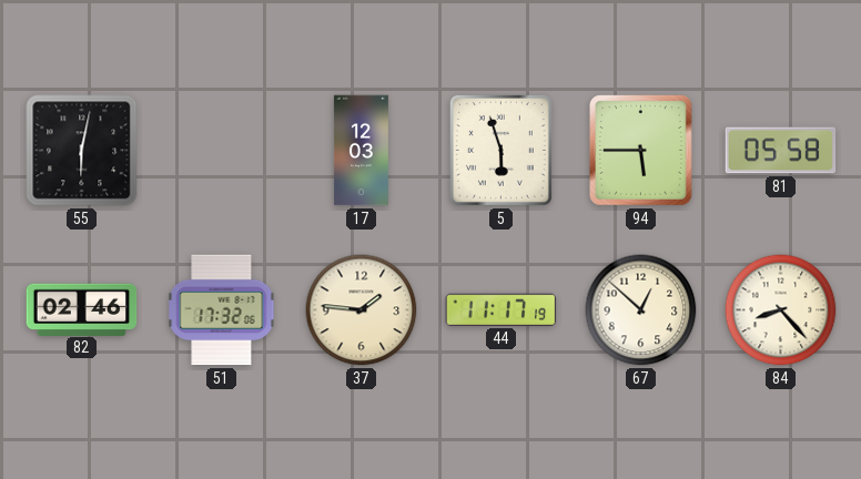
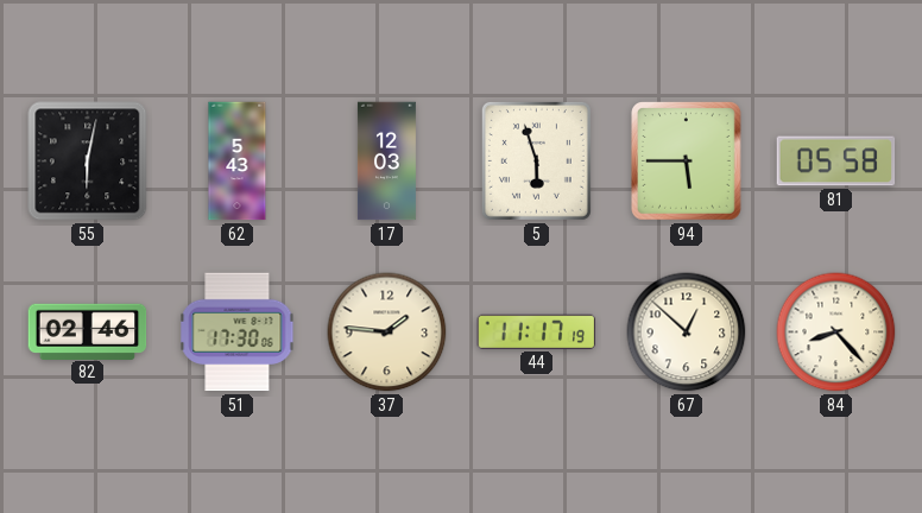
62: none -> 5:43 (238, 161)
51: 17:32 -> 17:30 (238, 332)
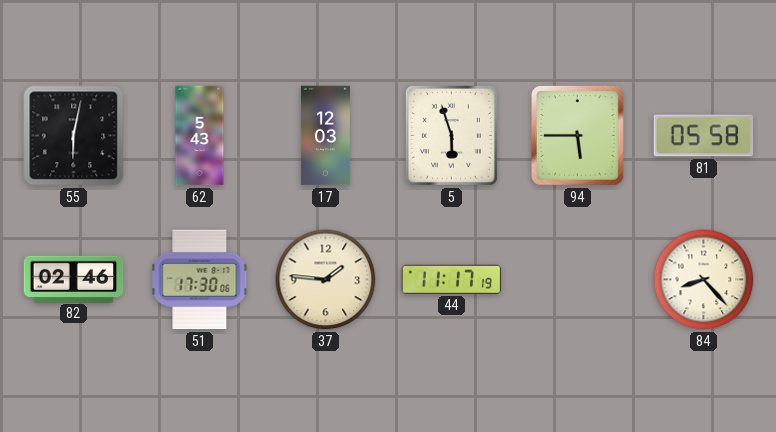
67: 12:52 -> none (687, 332)
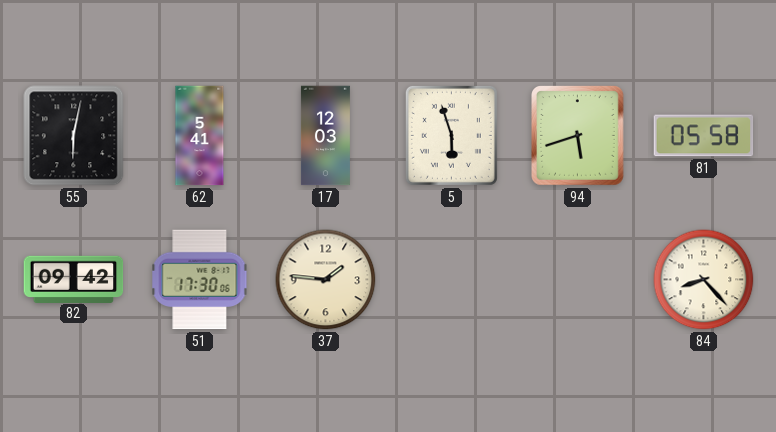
62: 5:43 -> 5:41 (200, 136)
94: 5:45 -> 5:42 (578, 136)
82: 02:46 -> 09:42 (74, 279)
44: 11:17 -> none (452, 279)
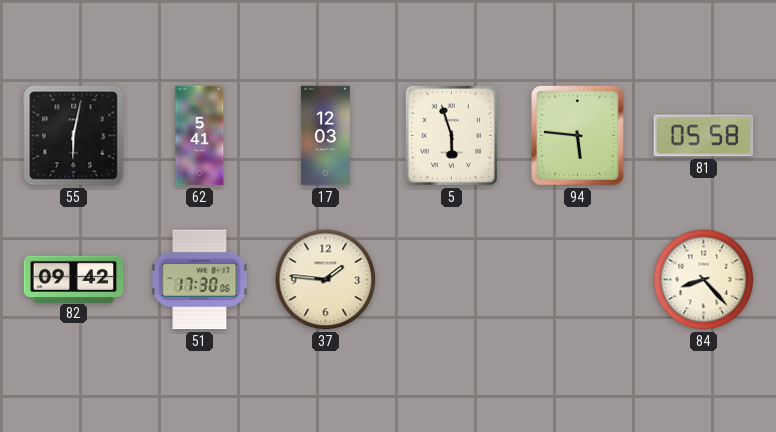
94: 5:42 -> 5:46 (578, 136)
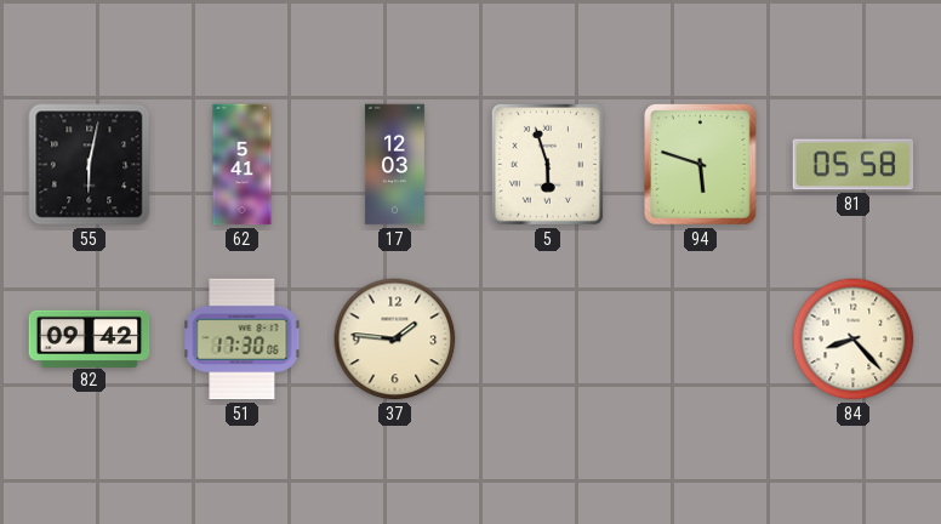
94: 5:46 -> 5:48 (701, 165)
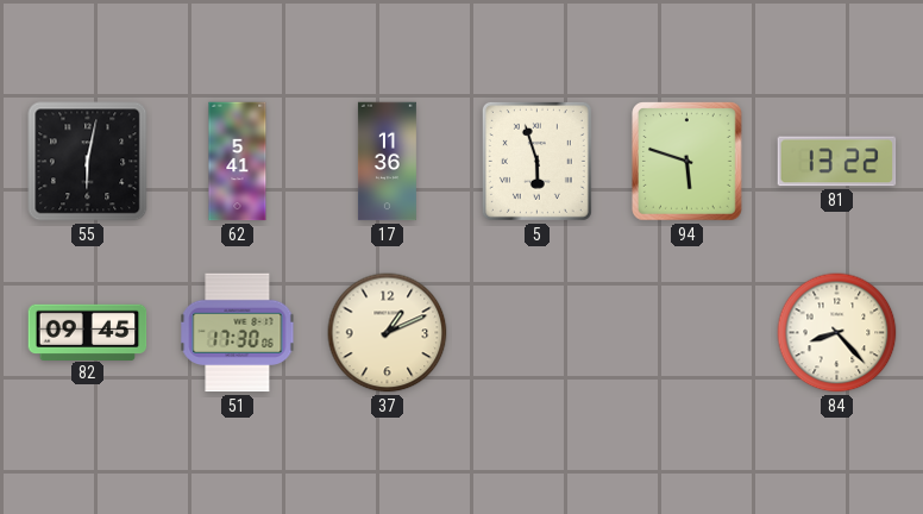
17: 12:03 -> 11:36 (387, 162)
81: 05:58 -> 13:22 (837, 162)
82: 09:42 -> 09:45 (88, 332)
37: 1:46 -> 1:11 (388, 333)
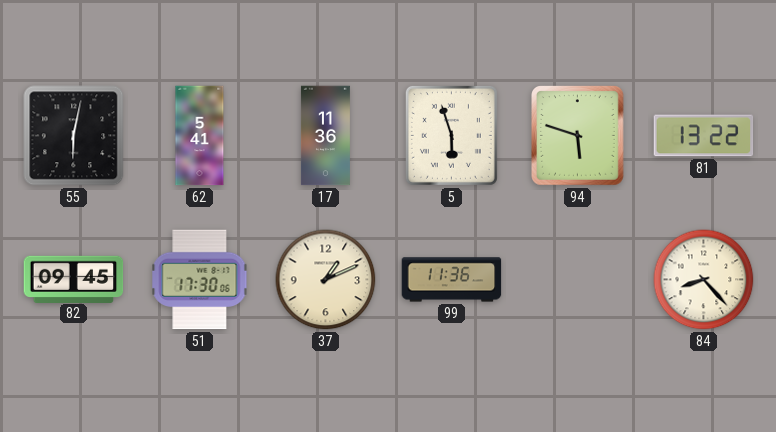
99: none -> 11:36 (452, 280)
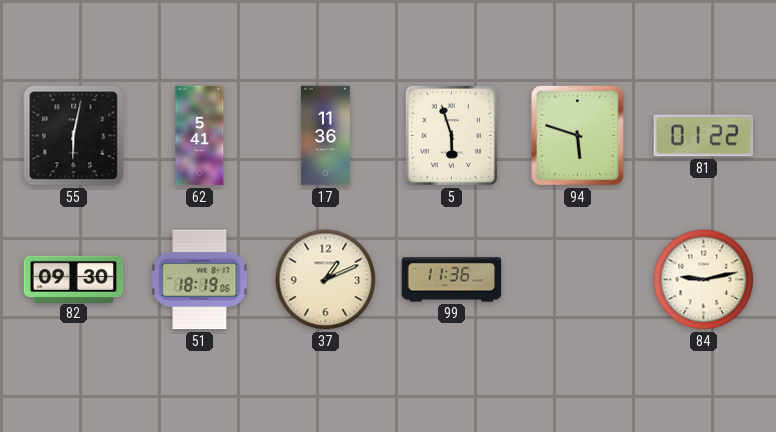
81: 13:22 -> 01:22 (704, 136)
82: 09:45 -> 09:30 (74, 279)
51: 17:30 -> 18:19 (200, 280)
84: 8:23 -> 9:13 (704, 280)
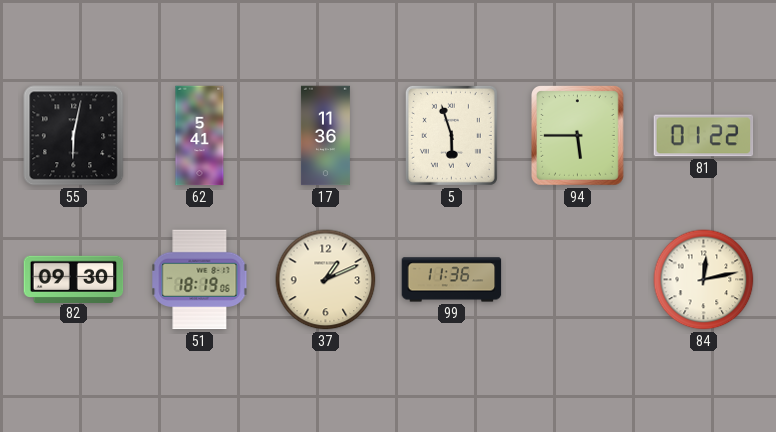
94: 5:48 -> 5:45 (578, 136)
84: 9:13 -> 12:13 (704, 280)
